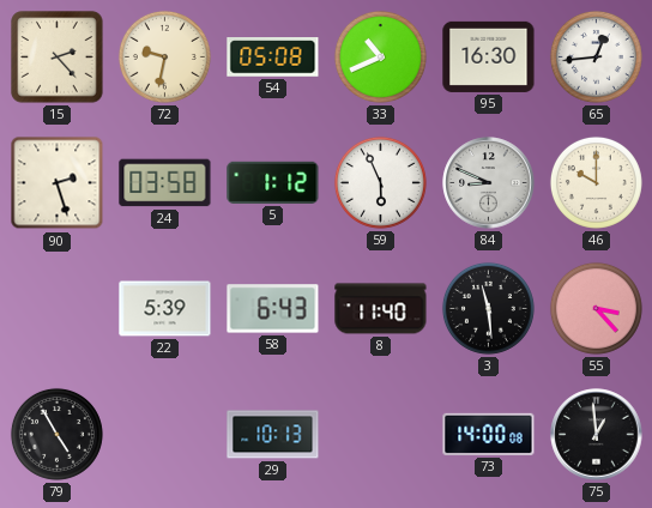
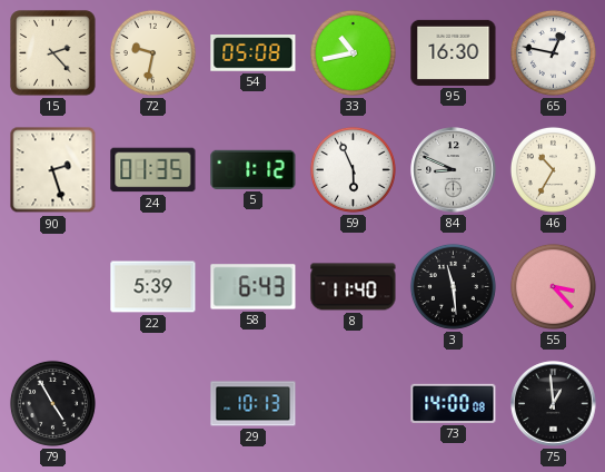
33: 10:41 -> 10:43 (353, 52)
65: 12:44 -> 12:47 (553, 52)
24: 03:58 -> 01:35 (153, 170)
46: 10:00 -> 10:35 (553, 169)
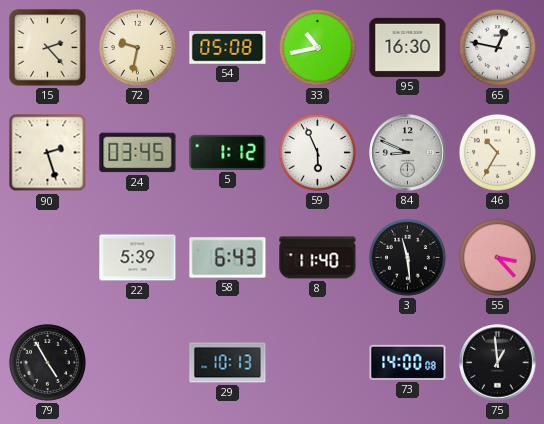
24: 01:35 -> 03:45 (138, 153)
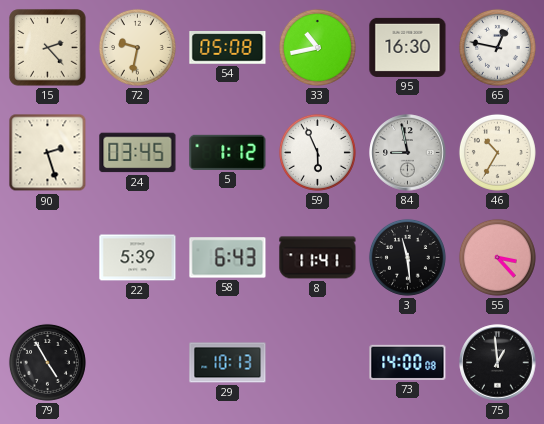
84: 8:49 -> 8:58 (408, 153)
8: 11:40 -> 11:41 (318, 258)
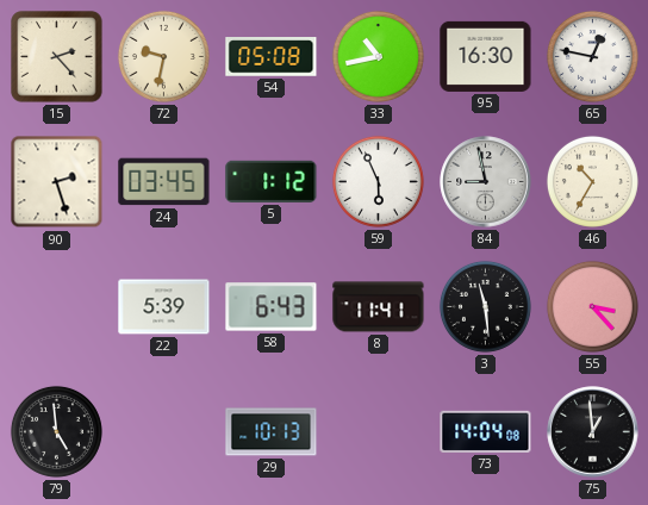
79: 4:55 -> 4:59 (56, 431)
73: 14:00 -> 14:04 (486, 431)
